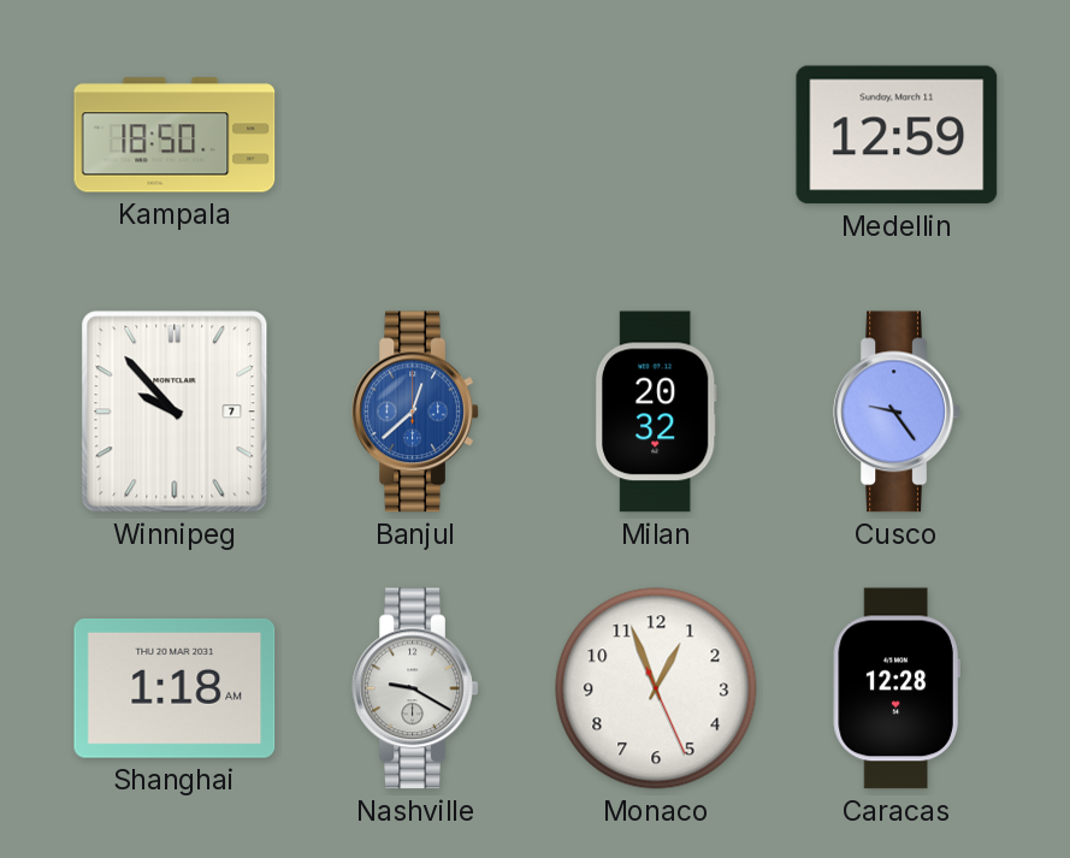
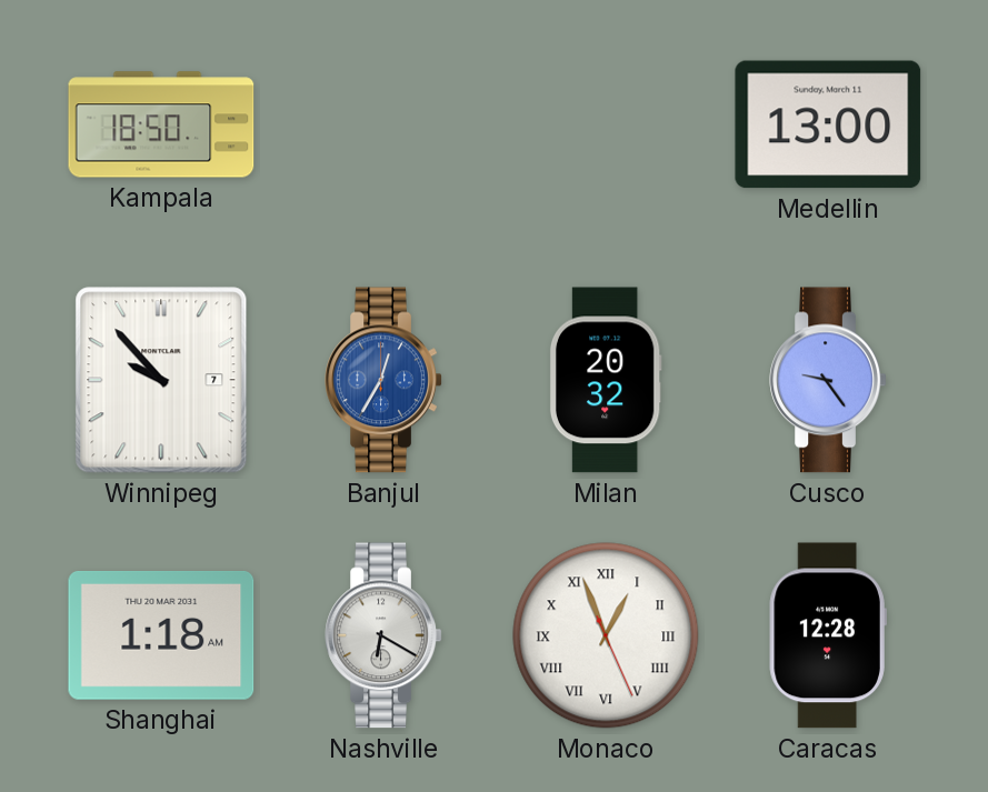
Medellin: 12:59 -> 13:00 (828, 124)
Banjul: 12:38 -> 12:35 (383, 380)
Nashville: 9:20 -> 6:20 (383, 635)
Monaco numerals: Arabic -> Roman (606, 635)
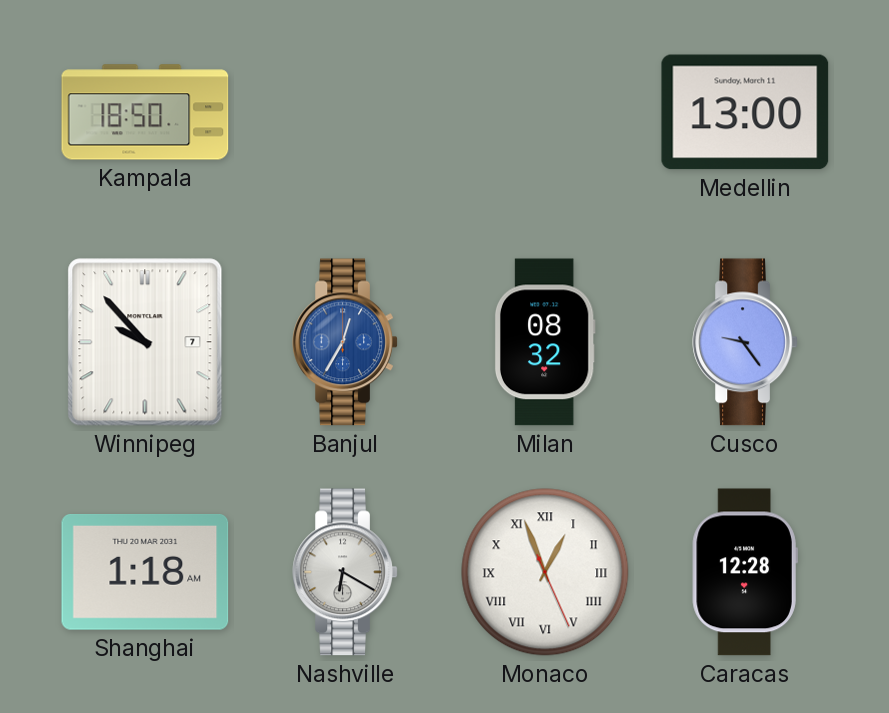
Milan: 20:32 -> 08:32 (545, 342)
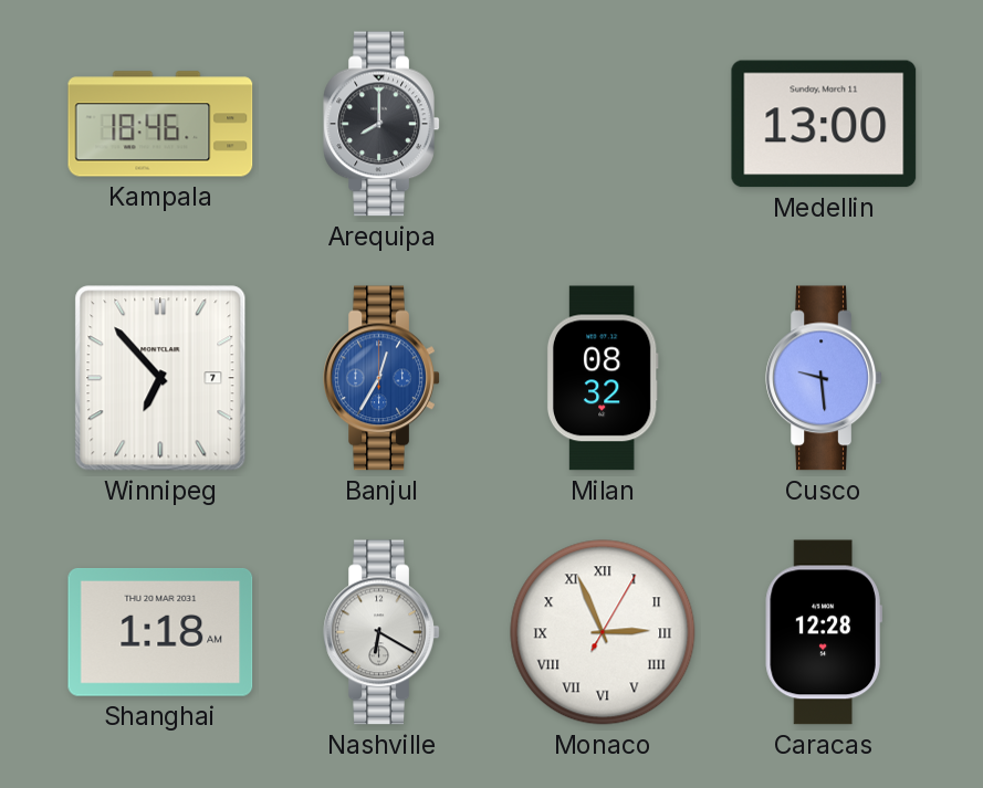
Kampala: 18:50 -> 18:46 (160, 124)
Arequipa: none -> 8:00 (381, 124)
Winnipeg: 9:53 -> 6:53 (160, 378)
Cusco: 9:24 -> 9:29 (824, 378)
Monaco: 12:56 -> 2:56 (603, 632)
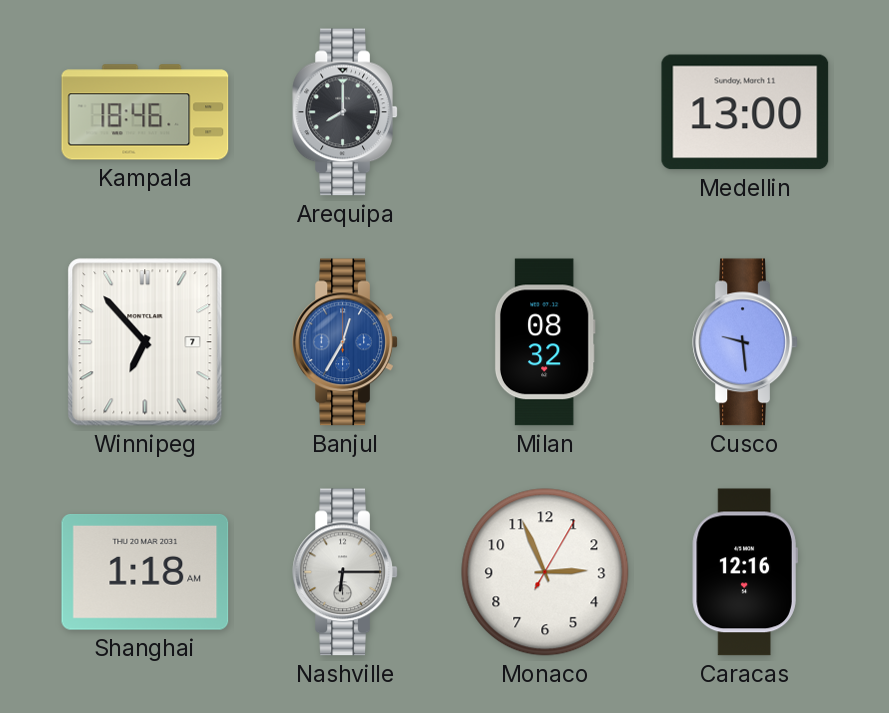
Nashville: 6:20 -> 6:15 (345, 572)
Monaco numerals: Roman -> Arabic (545, 572)
Caracas: 12:28 -> 12:16 (745, 572)
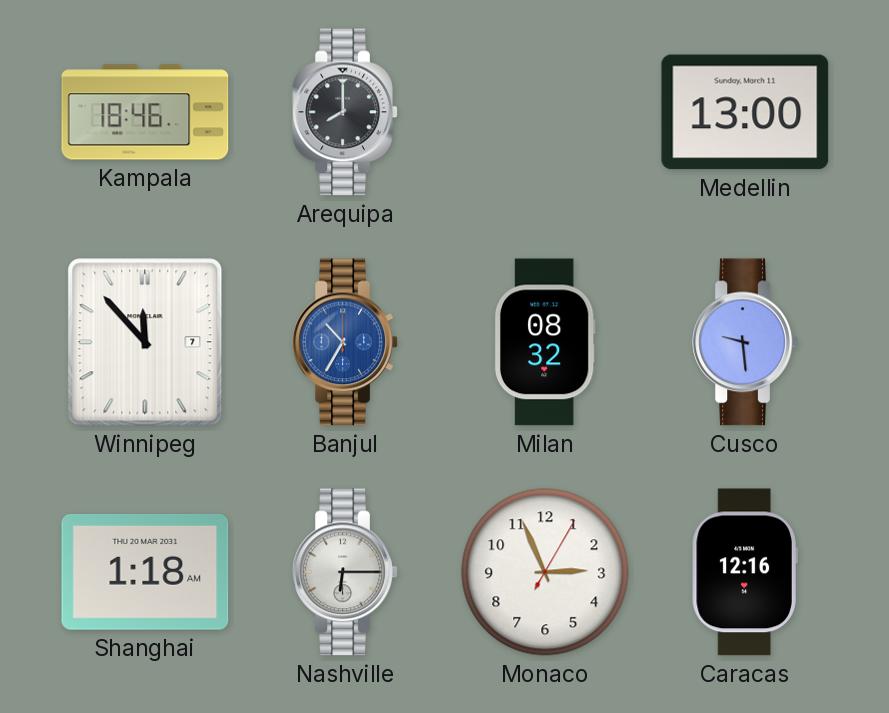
Winnipeg: 6:53 -> 11:53 (145, 342)
Banjul: 12:35 -> 10:35 (345, 342)
